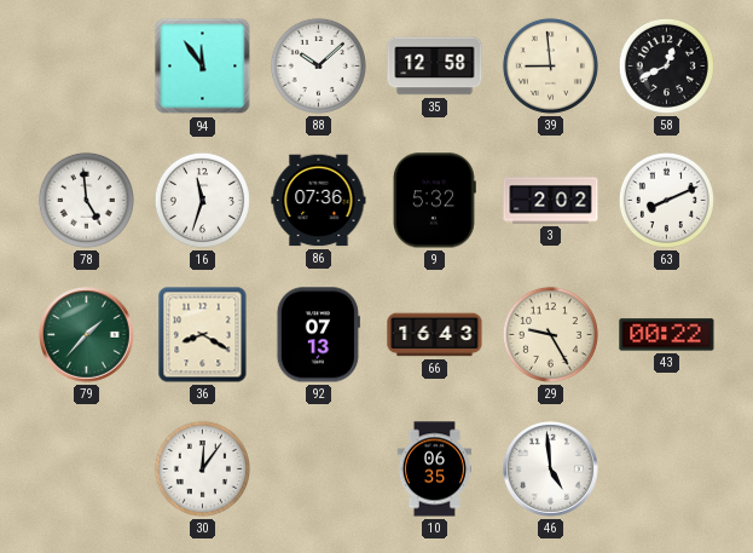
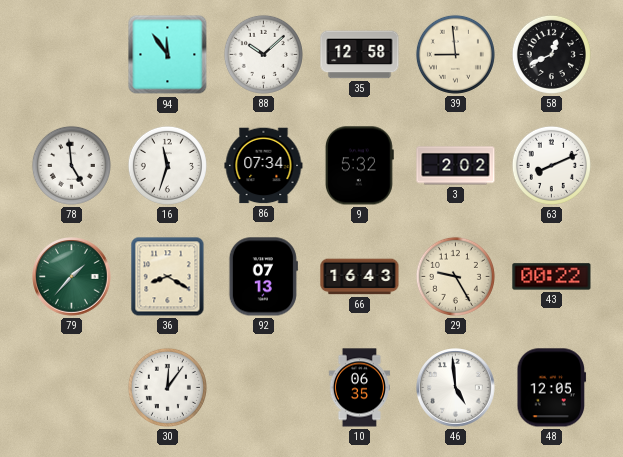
86: 07:36 -> 07:34 (264, 166)
48: none -> 12:05 (552, 388)
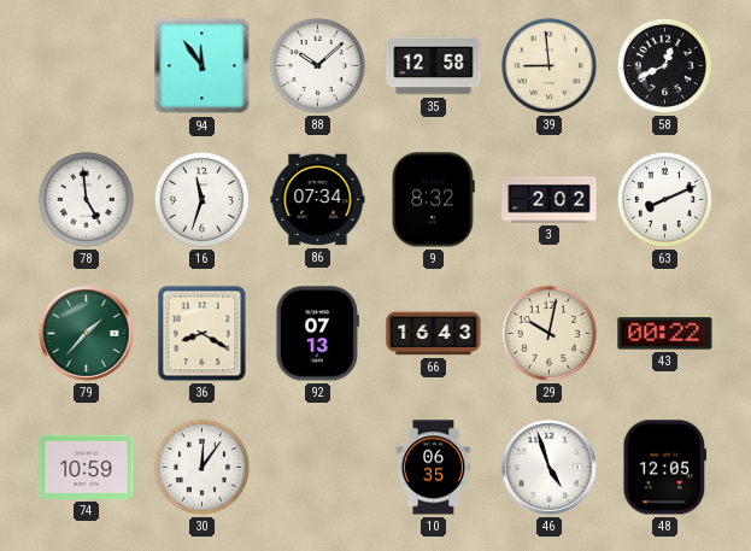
9: 5:32 -> 8:32 (433, 200)
29: 9:25 -> 10:02 (548, 333)
74: none -> 10:59 (87, 467)
46: 4:59 -> 4:57 (550, 468)
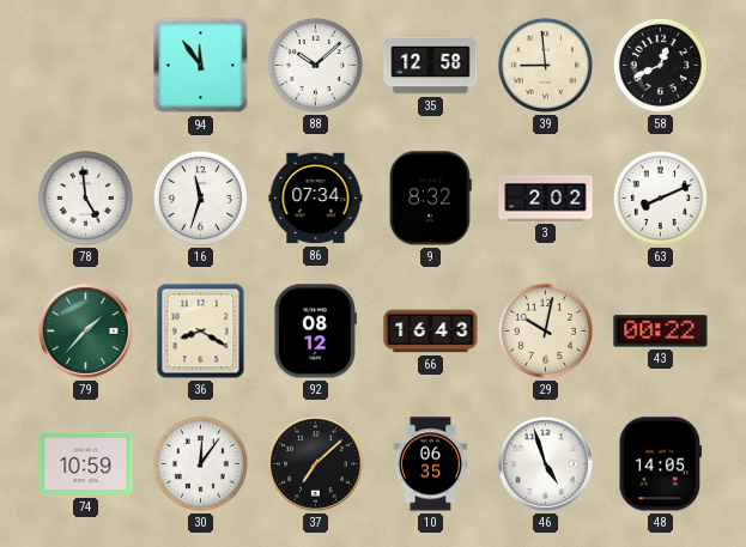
92: 07:13 -> 08:12 (315, 332)
37: none -> 7:08 (316, 464)
48: 12:05 -> 14:05 (661, 464)
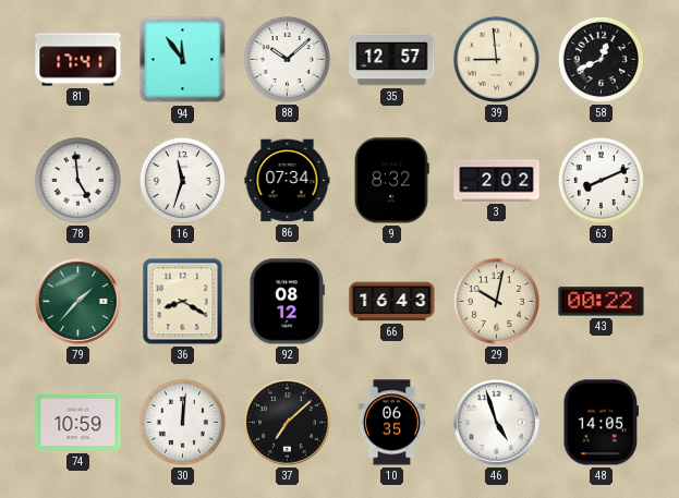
81: none -> 17:41 (78, 60)
35: 12:58 -> 12:57 (392, 60)
30: 12:06 -> 12:01 (182, 422)
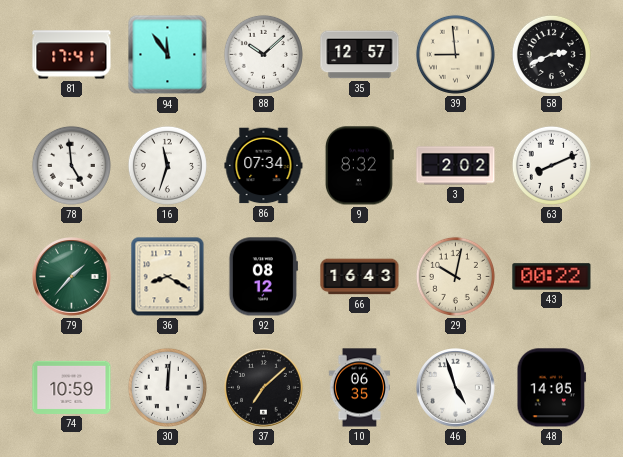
58: 12:41 -> 2:41 (551, 54)
